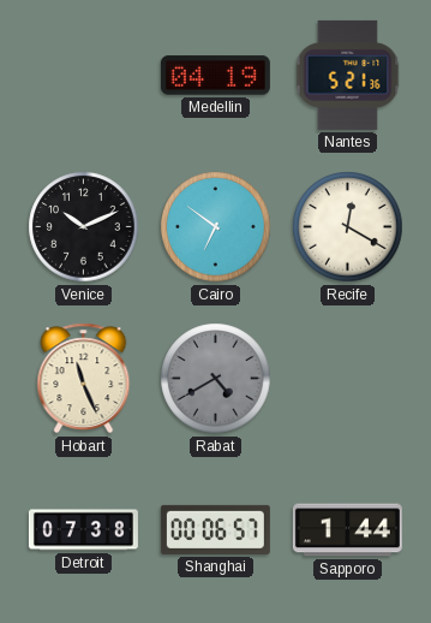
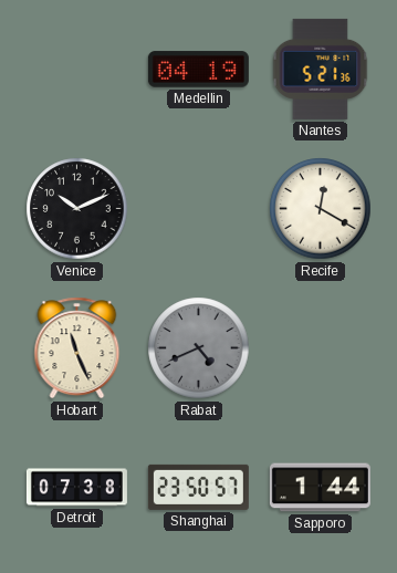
Cairo: 6:51 -> none (216, 227)
Rabat: 4:40 -> 4:41 (199, 348)
Shanghai: 00:06 -> 23:50 (198, 487)
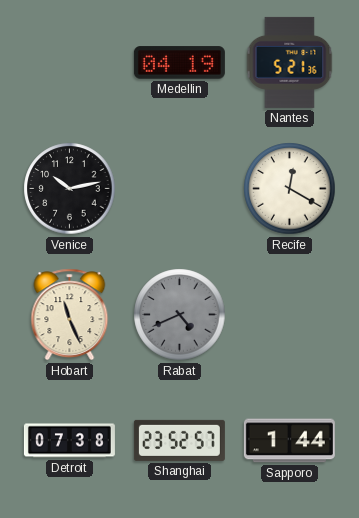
Venice: 10:11 -> 10:13 (70, 189)
Shanghai: 23:50 -> 23:52 (179, 440)
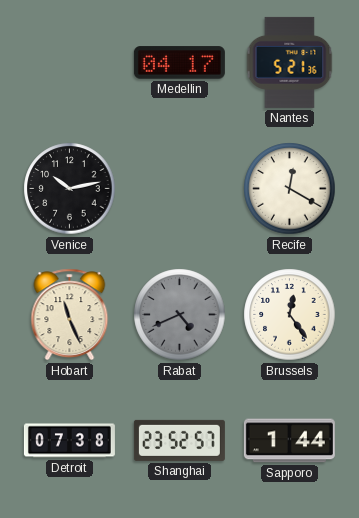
Medellin: 04:19 -> 04:17 (179, 63)
Brussels: none -> 12:24 (290, 315)
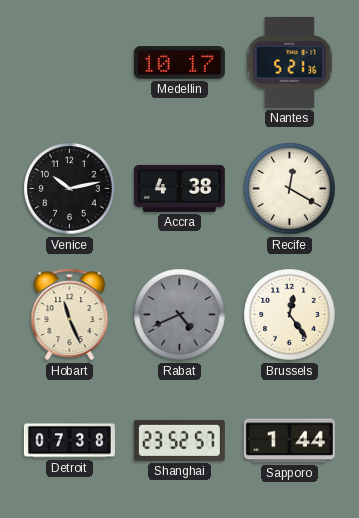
Medellin: 04:17 -> 10:17 (179, 63)
Accra: none -> 4:38 (179, 188)
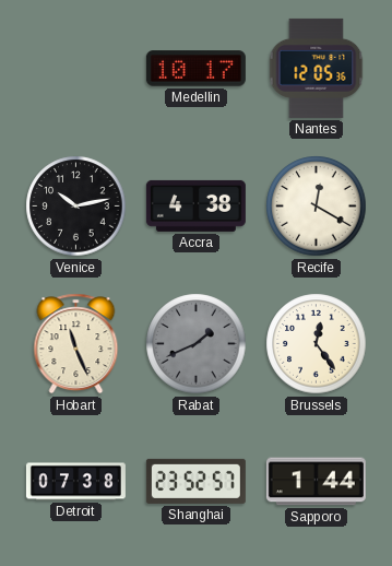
Nantes: 5:21 -> 12:05 (317, 68)
Rabat: 4:41 -> 1:41 (197, 344)
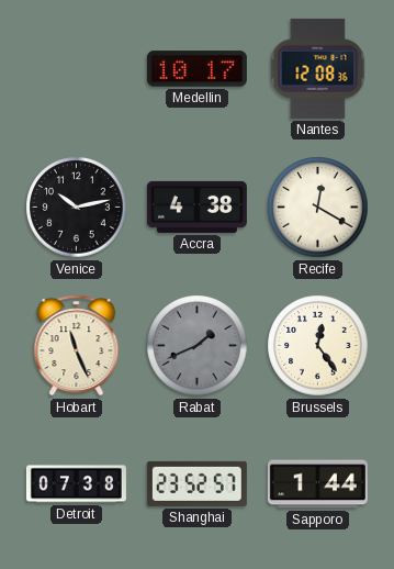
Nantes: 12:05 -> 12:08 (318, 68)
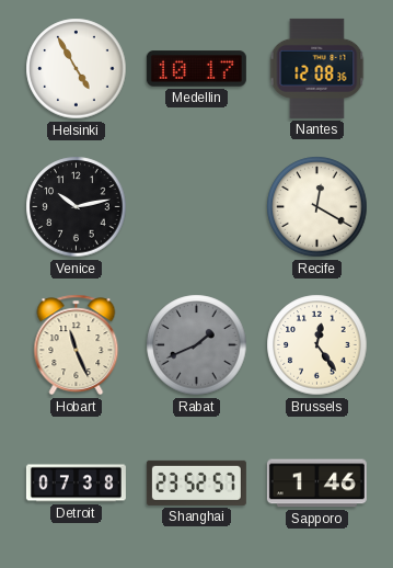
Helsinki: none -> 4:55 (77, 69)
Accra: 4:38 -> none (196, 207)
Sapporo: 1:44 -> 1:46 (316, 484)
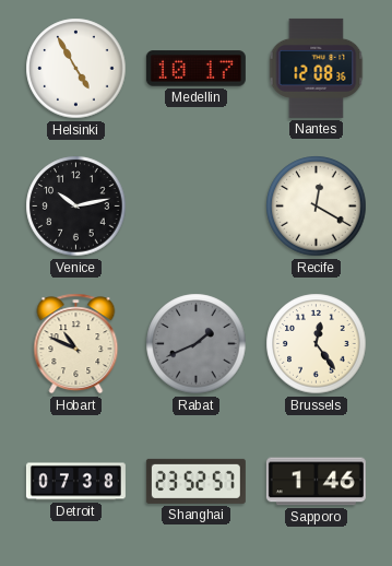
Hobart: 11:26 -> 10:49 (76, 344)
